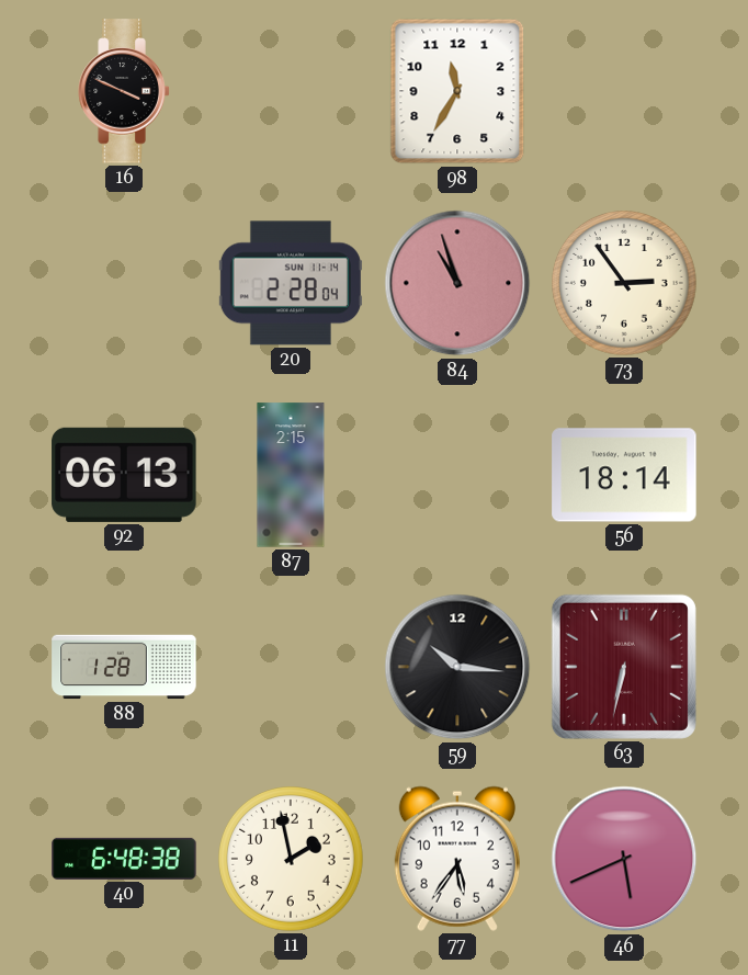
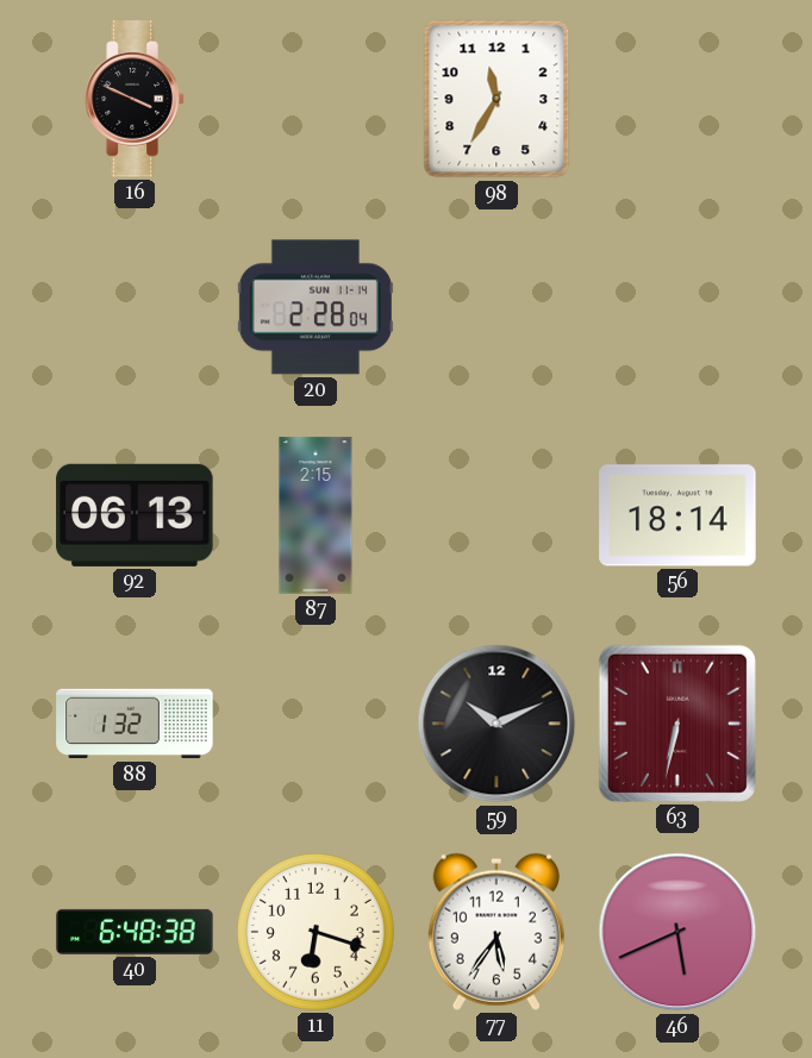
84: 10:57 -> none (457, 283)
73: 2:54 -> none (625, 284)
88: 1:28 -> 1:32 (135, 724)
59: 10:16 -> 10:11 (496, 724)
11: 1:58 -> 6:18 (317, 933)
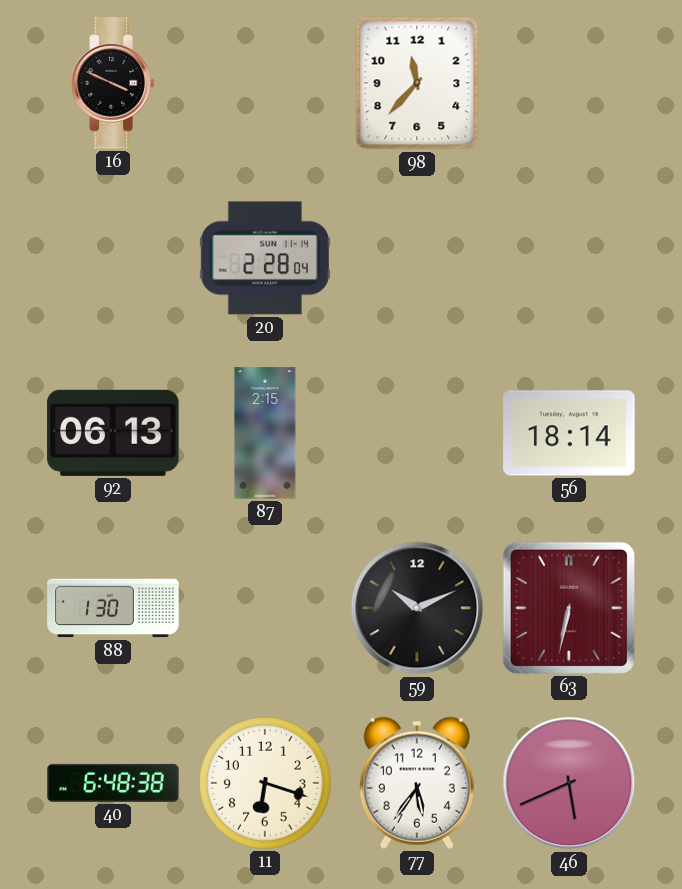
98: 11:35 -> 11:37 (417, 83)
88: 1:32 -> 1:30 (113, 608)
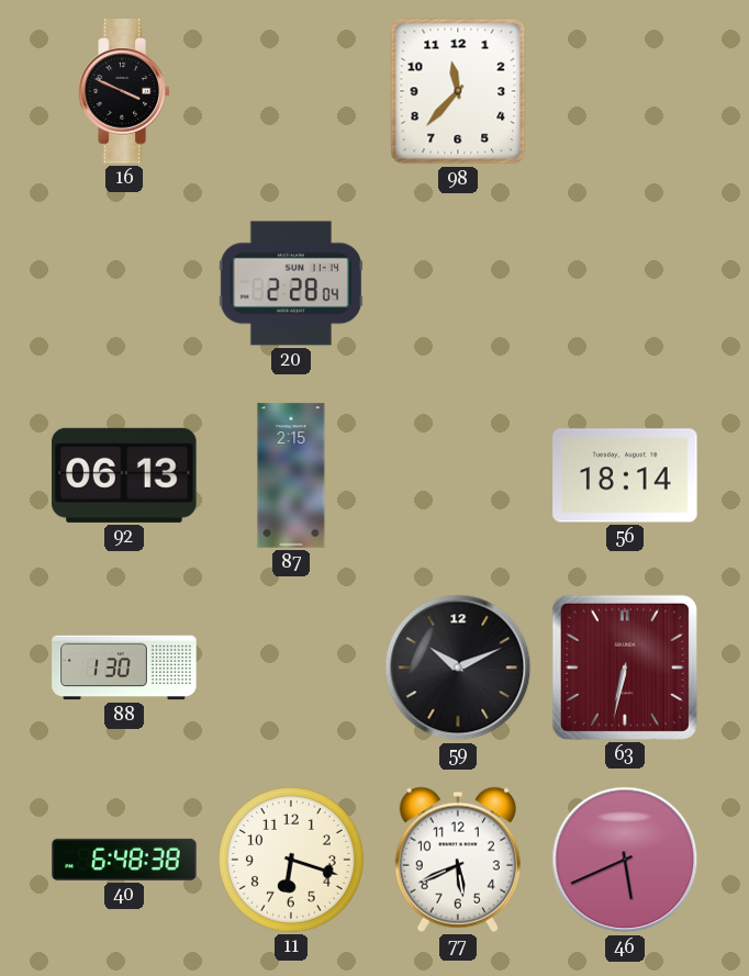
77: 5:36 -> 5:41 (458, 860)
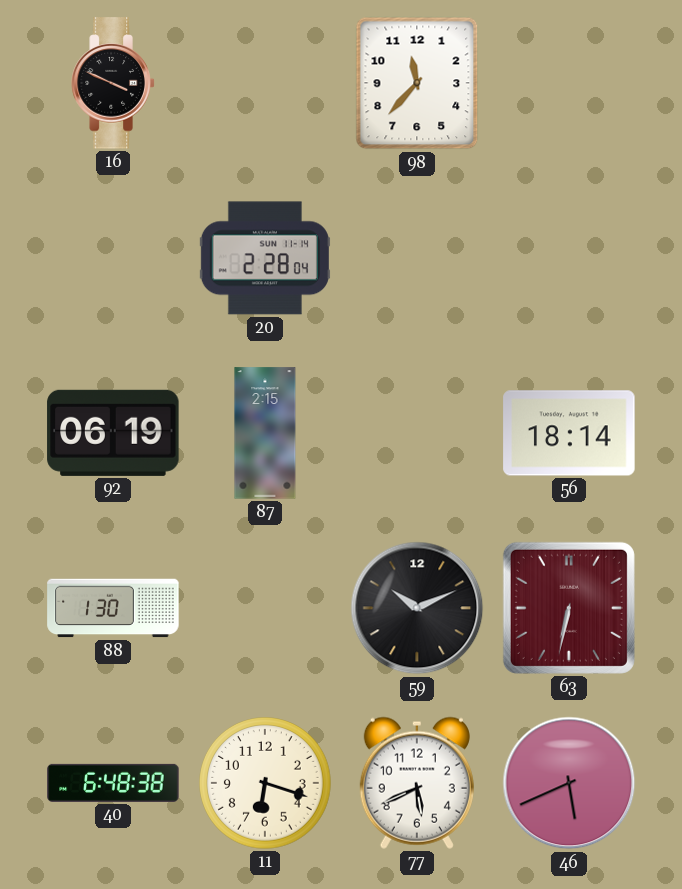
92: 06:13 -> 06:19 (113, 433)
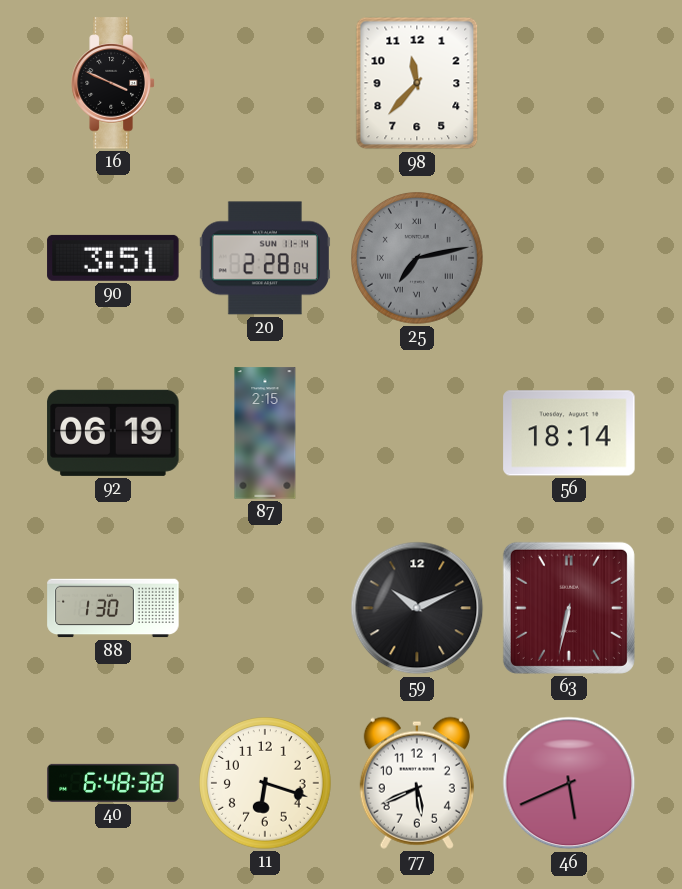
90: none -> 3:51 (113, 258)
25: none -> 7:13 (418, 259)
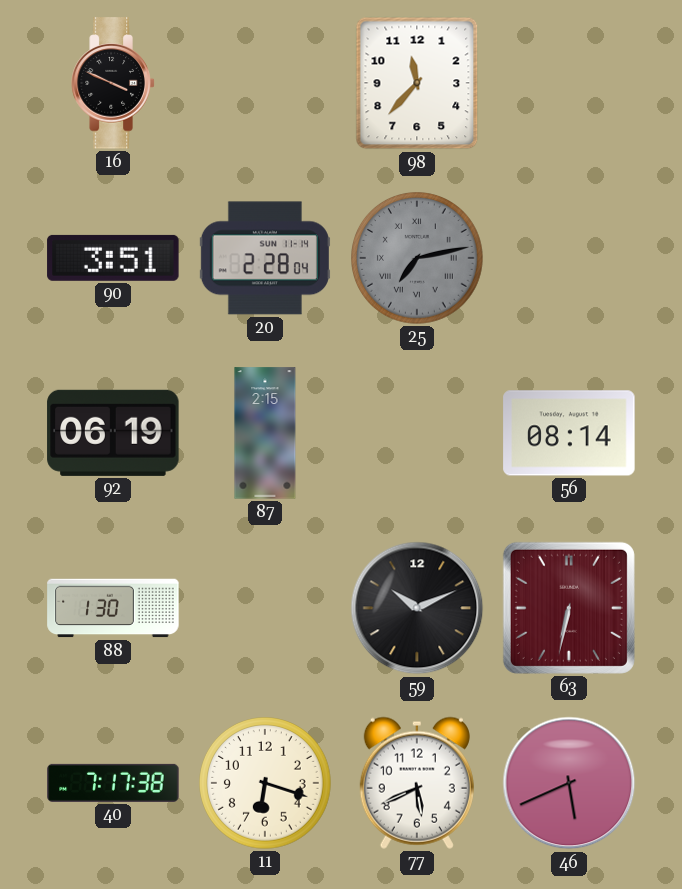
56: 18:14 -> 08:14 (569, 433)
40: 6:48 -> 7:17 (113, 783)
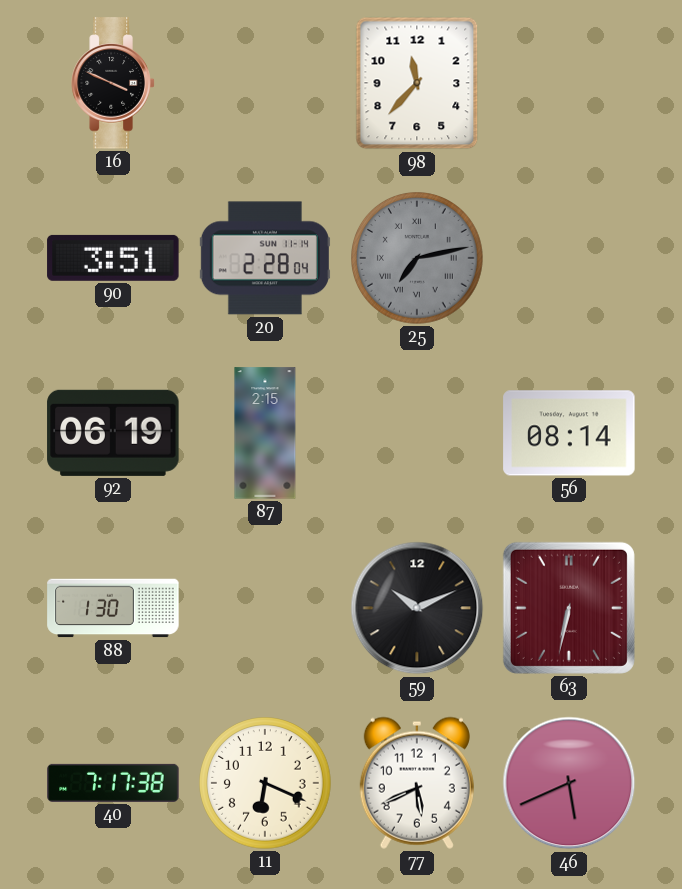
11: 6:18 -> 6:19 (266, 784)
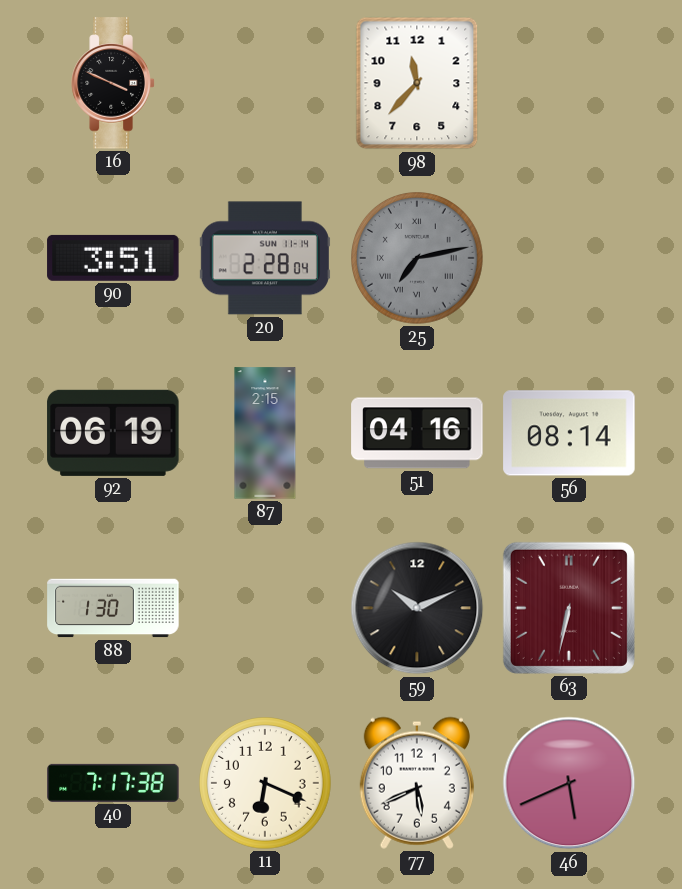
51: none -> 04:16 (417, 433)
